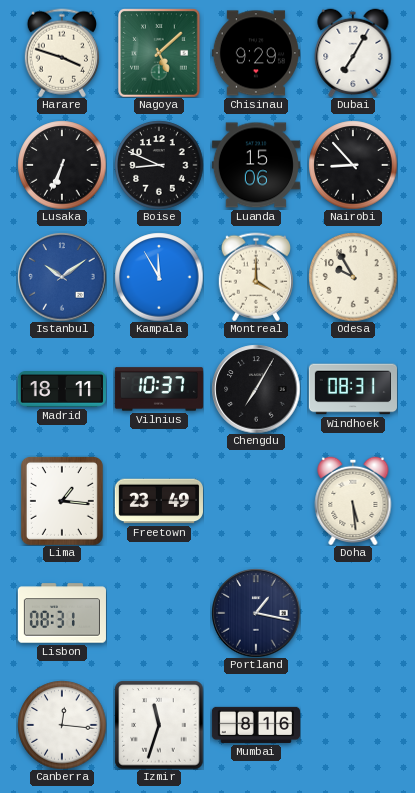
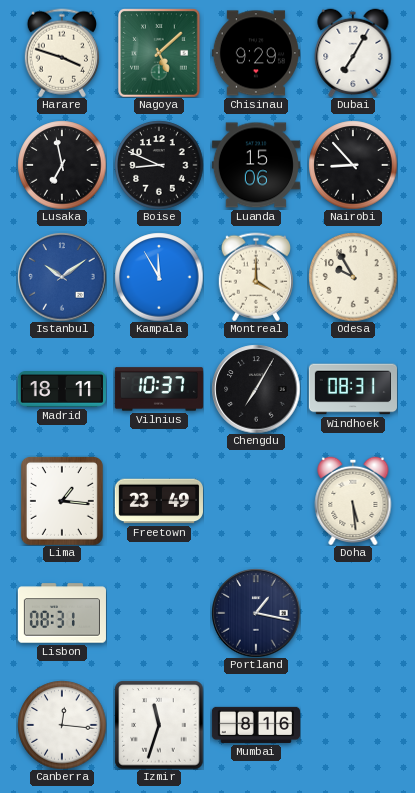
Lusaka: 6:34 -> 6:58 (62, 165)
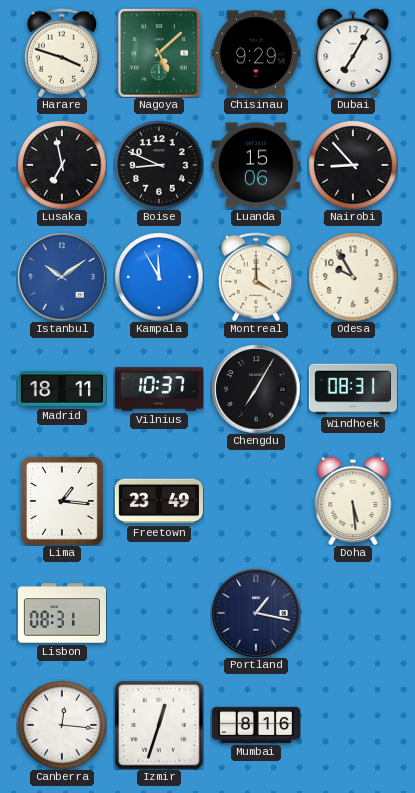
Izmir: 11:33 -> 12:33 (159, 725)
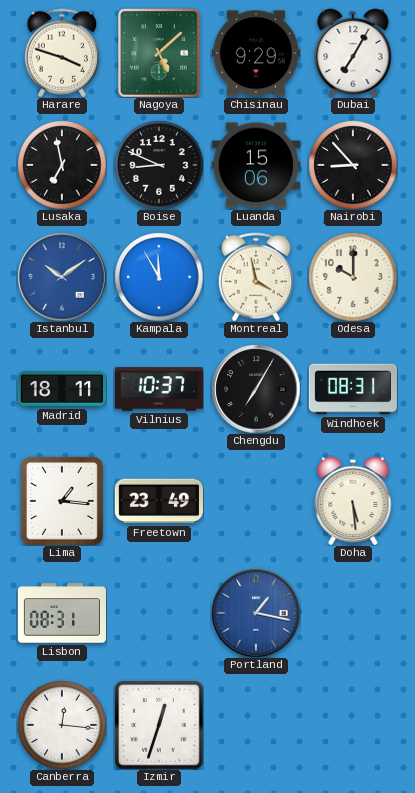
Montreal: 4:00 -> 3:58 (256, 277)
Odesa: 9:55 -> 10:00 (353, 277)
Portland dial: navy -> blue (256, 613)
Mumbai: 8:16 -> none (255, 725)
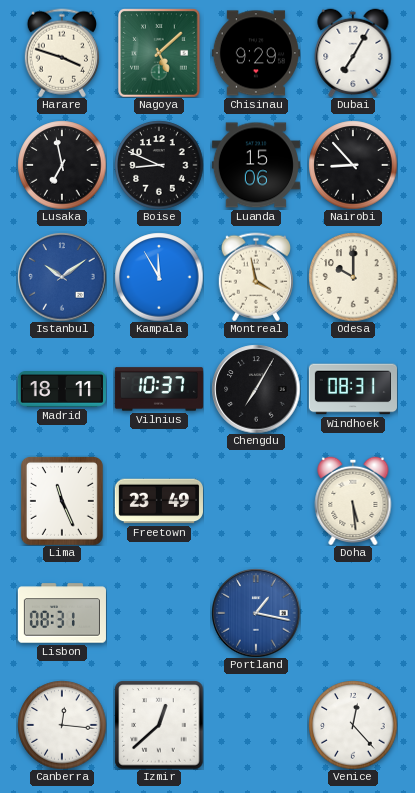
Lima: 1:16 -> 11:26 (62, 501)
Izmir: 12:33 -> 12:38 (159, 725)
Venice: none -> 12:23 (353, 725)
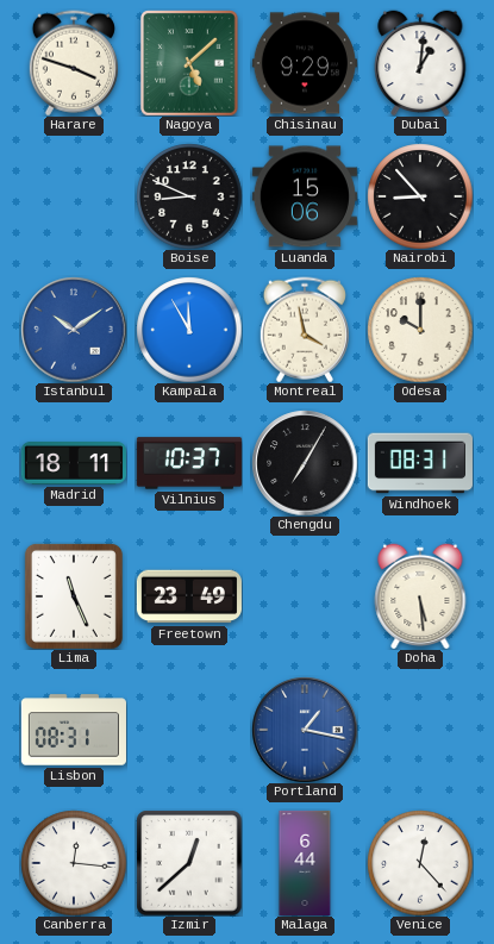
Dubai: 7:05 -> 1:01 (420, 63)
Lusaka: 6:58 -> none (62, 165)
Malaga: none -> 6:44 (305, 862)
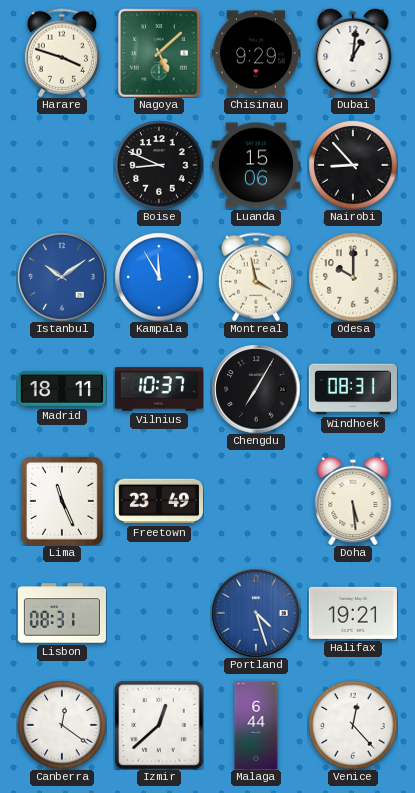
Portland: 1:17 -> 4:27 (256, 613)
Halifax: none -> 19:21 (353, 613)
Canberra: 12:16 -> 12:21 (62, 725)
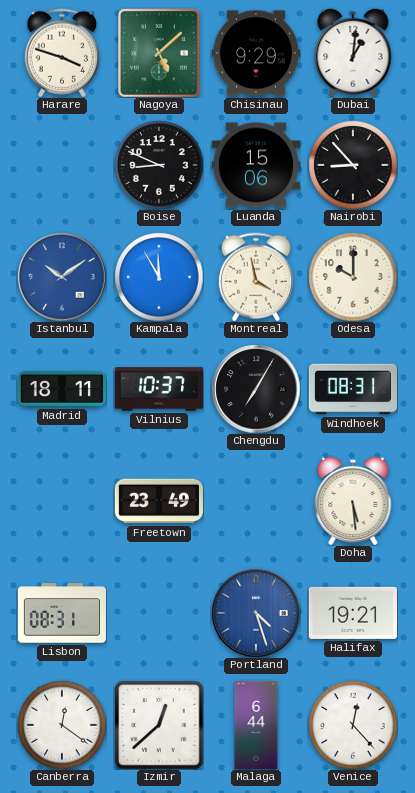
Lima: 11:26 -> none (62, 501)
